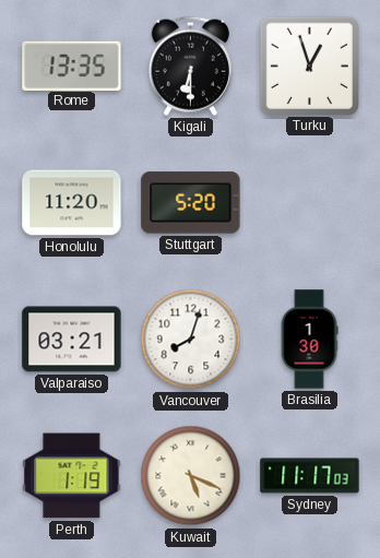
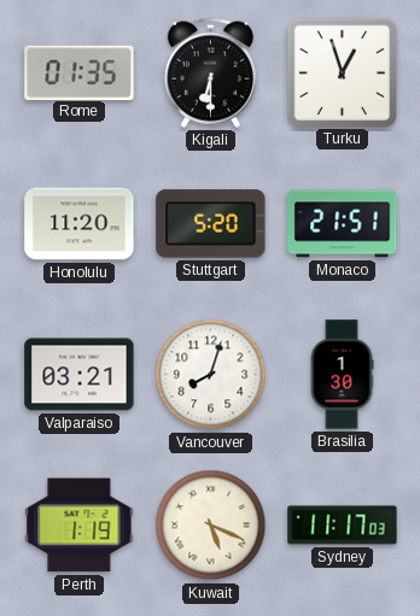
Rome: 13:35 -> 01:35 (80, 72)
Monaco: none -> 21:51 (343, 224)
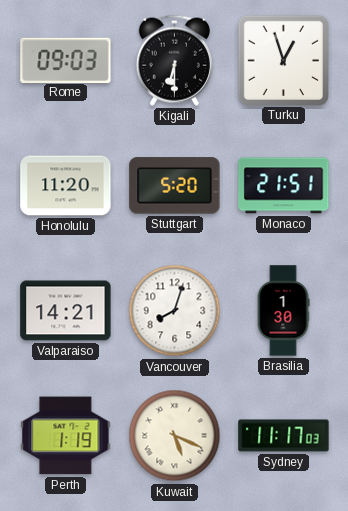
Rome: 01:35 -> 09:03 (66, 60)
Valparaiso: 03:21 -> 14:21 (66, 311)
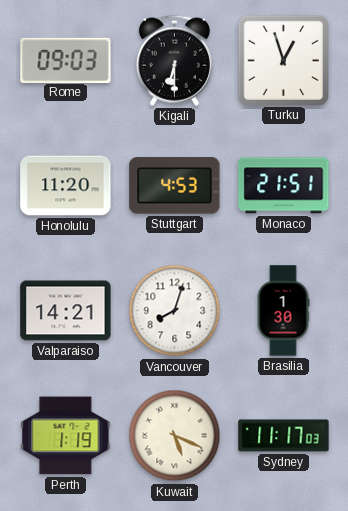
Stuttgart: 5:20 -> 4:53 (175, 186)
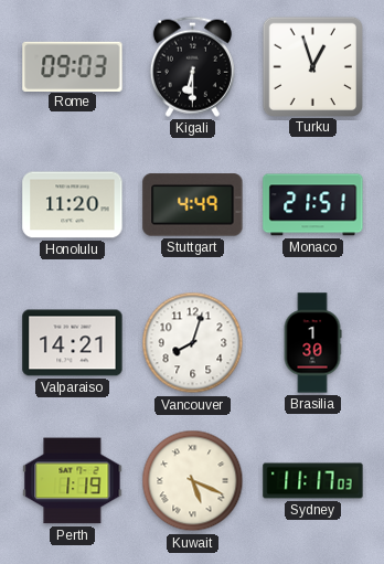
Stuttgart: 4:53 -> 4:49 (193, 205)
